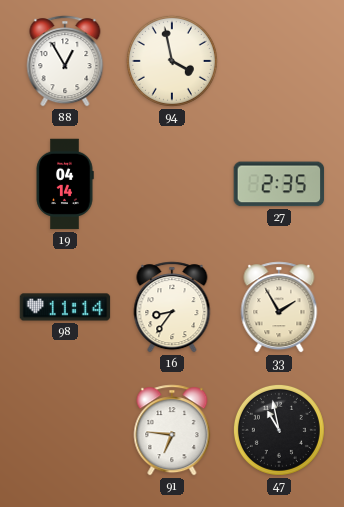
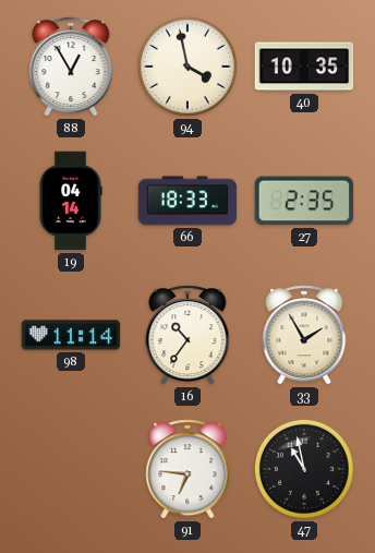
40: none -> 10:35 (304, 67)
66: none -> 18:33 (187, 201)
16: 8:36 -> 10:36 (187, 335)
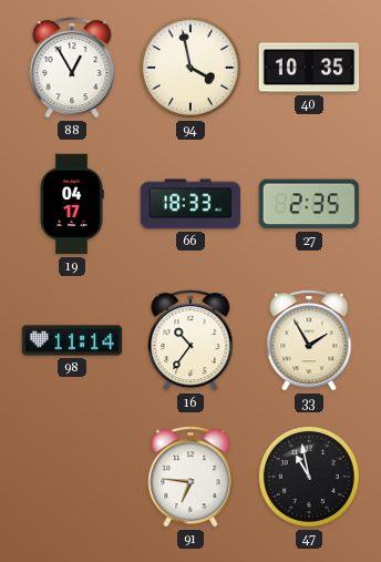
19: 04:14 -> 04:17 (72, 204)
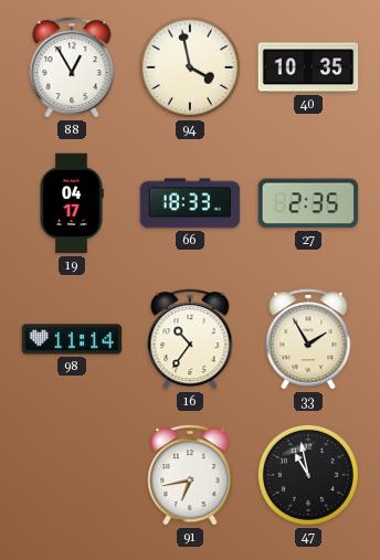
91: 6:46 -> 6:43 (190, 475)
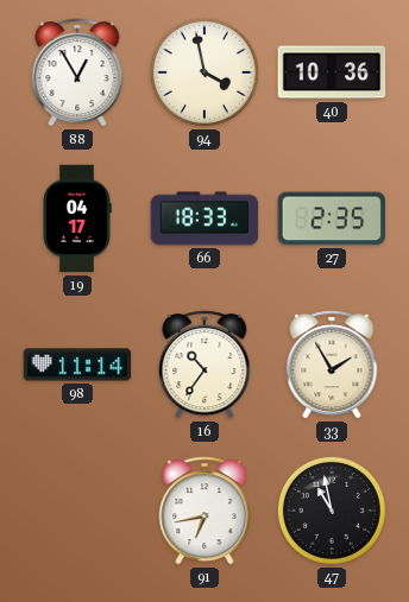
40: 10:35 -> 10:36 (332, 72)
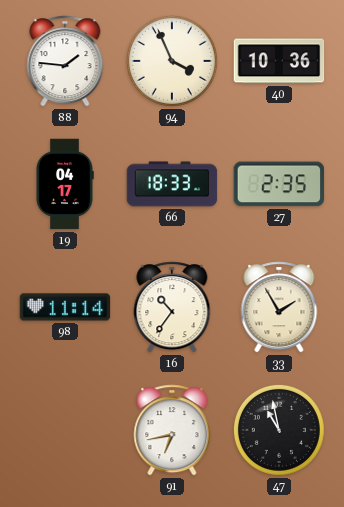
88: 12:55 -> 1:46 (65, 61)
94: 3:58 -> 3:56 (172, 61)
